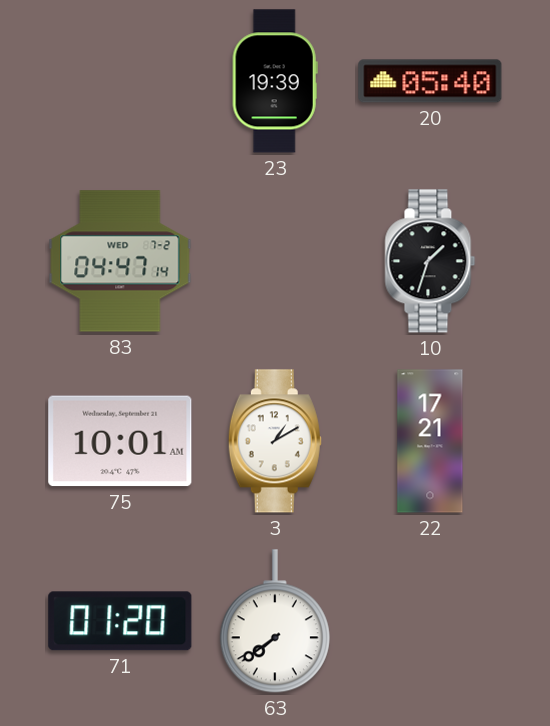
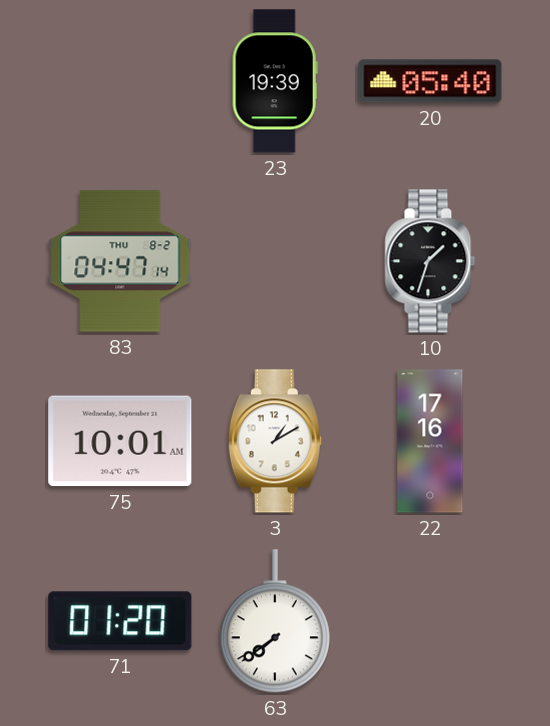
83 date: WED 7-2 -> THU 8-2 (120, 261)
22: 17:21 -> 17:16 (430, 441)
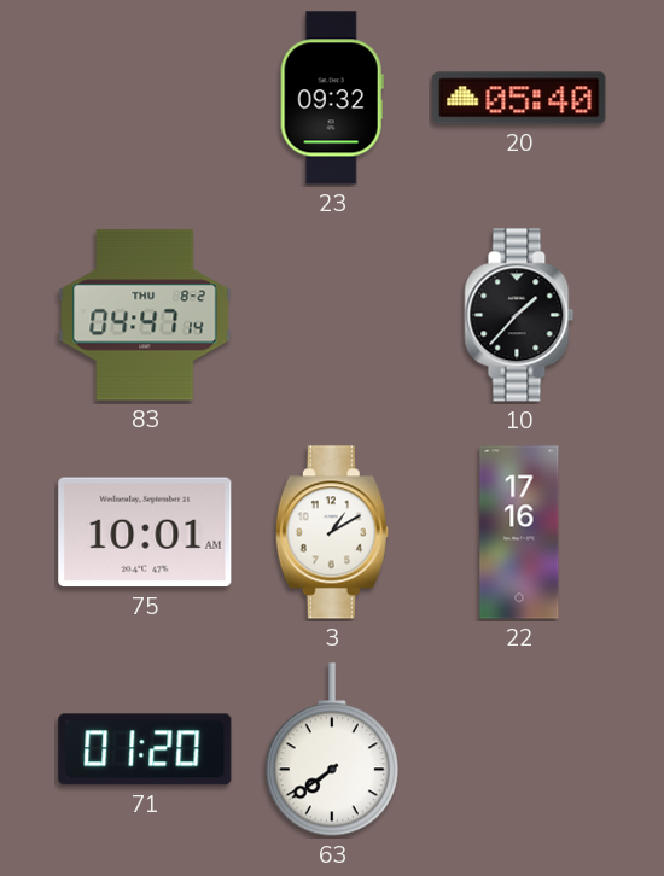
23: 19:39 -> 09:32 (332, 98)
10: 1:33 -> 1:37 (519, 315)
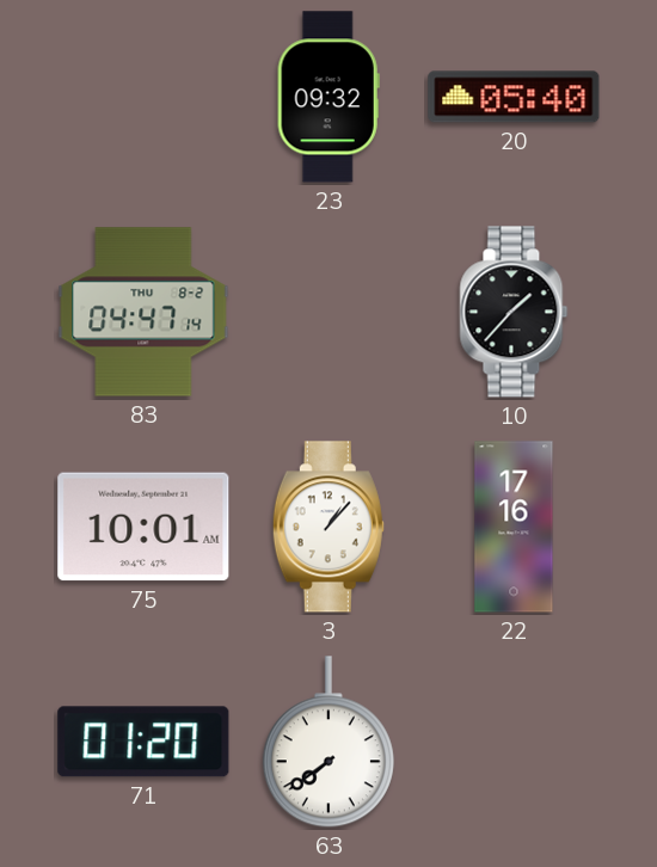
3: 1:10 -> 1:07 (328, 527)
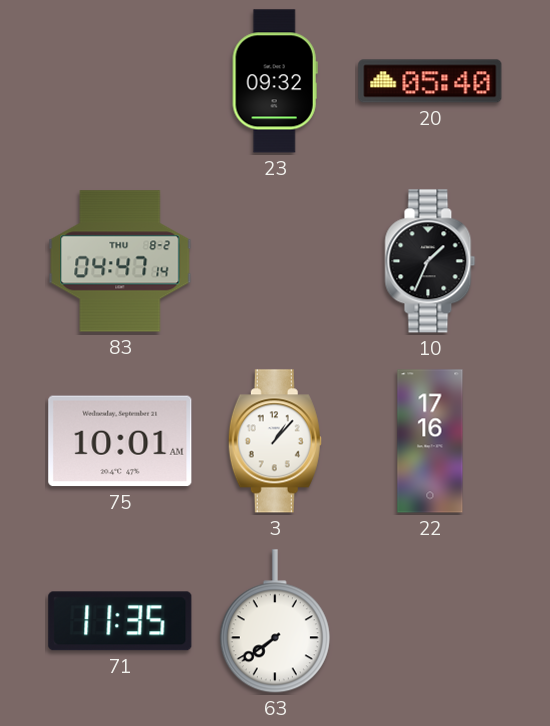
10: 1:37 -> 1:34 (430, 261)
71: 01:20 -> 11:35 (120, 621)
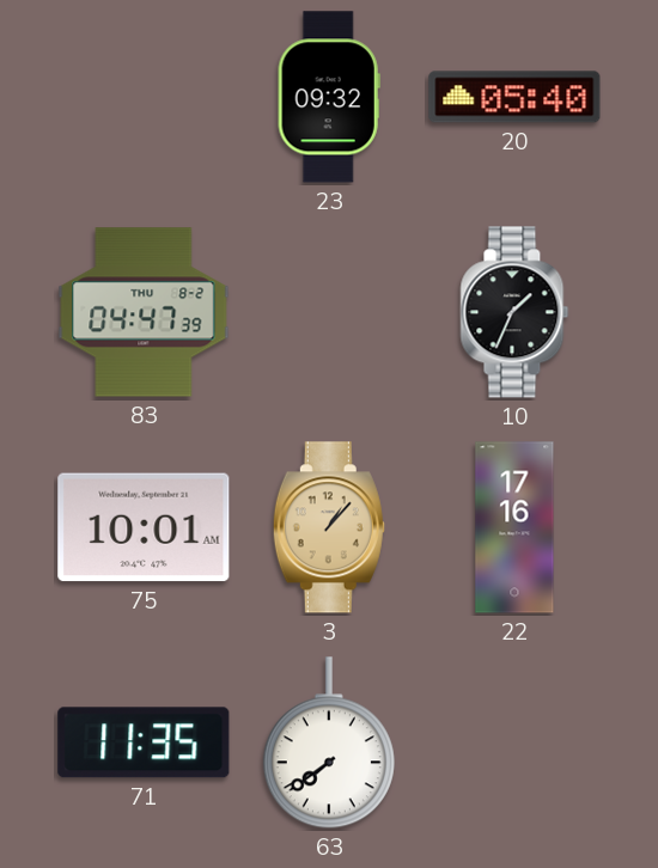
83: 04:47:14 -> 04:47:39 (144, 312)
3 dial: white -> champagne (329, 527)
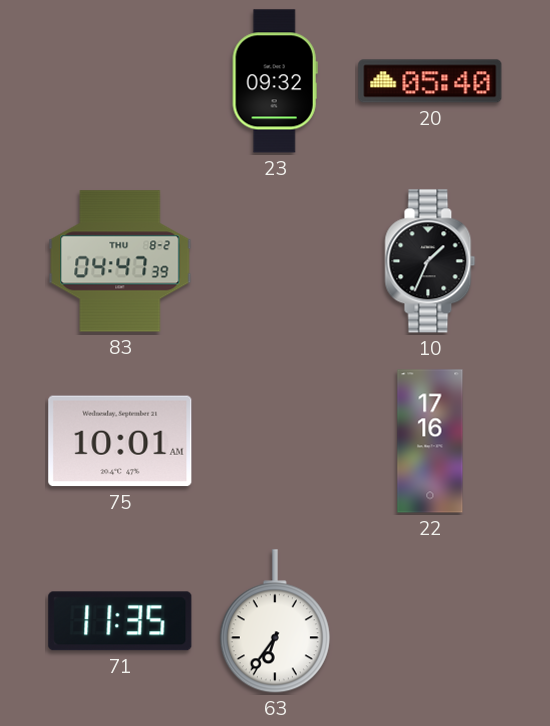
3: 1:07 -> none (329, 527)
63: 7:39 -> 6:36 (275, 622)
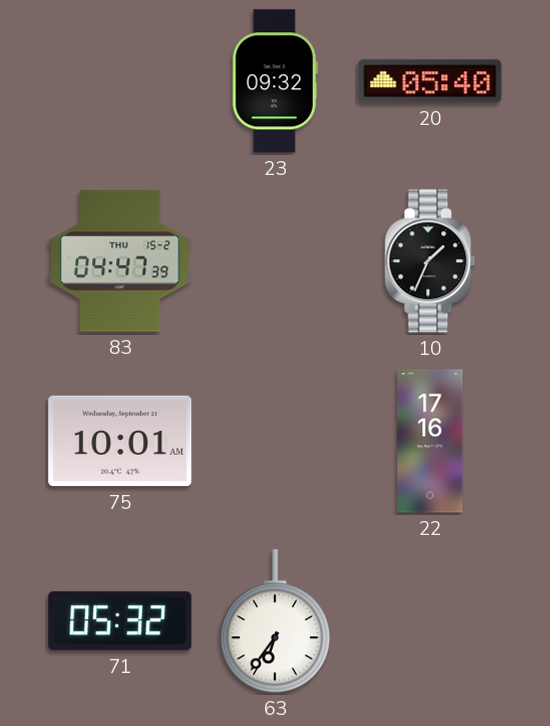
83 date: THU 8-2 -> THU 15-2 (120, 261)
71: 11:35 -> 05:32 (120, 621)
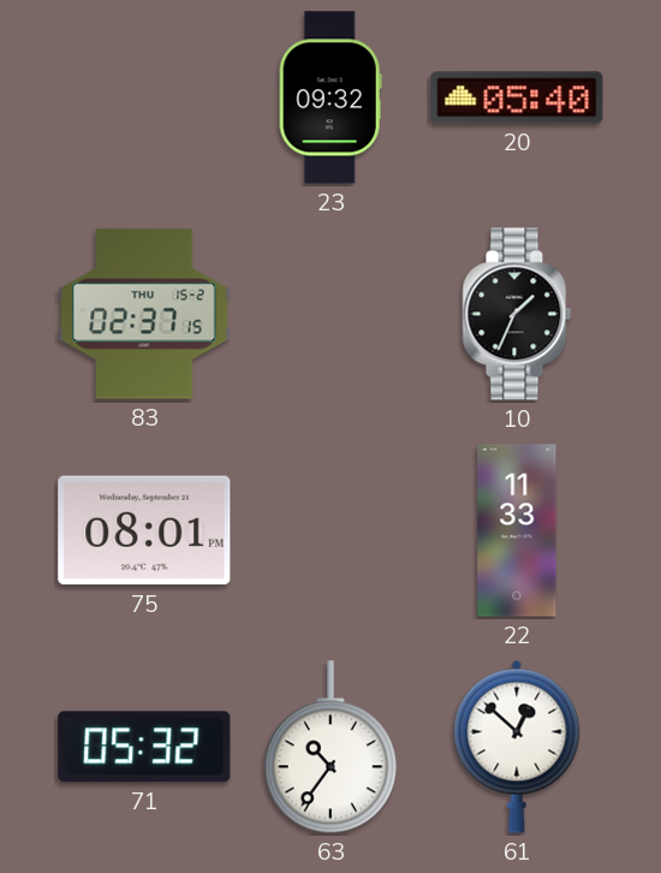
83: 04:47 -> 02:37 (144, 314)
75: 10:01 -> 08:01 (144, 530)
22: 17:16 -> 11:33 (517, 530)
63: 6:36 -> 10:36 (330, 748)
61: none -> 12:52 (517, 747)
